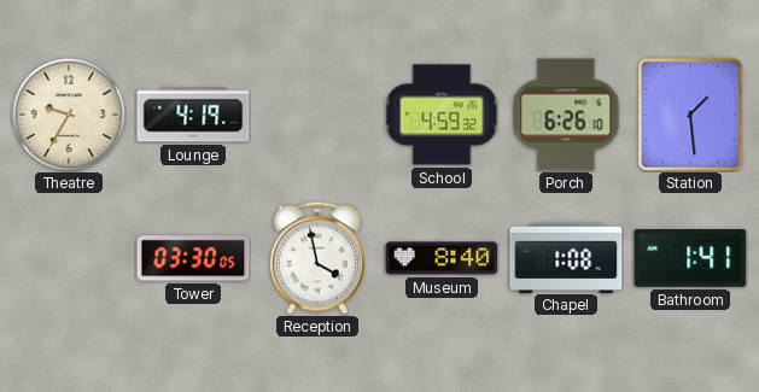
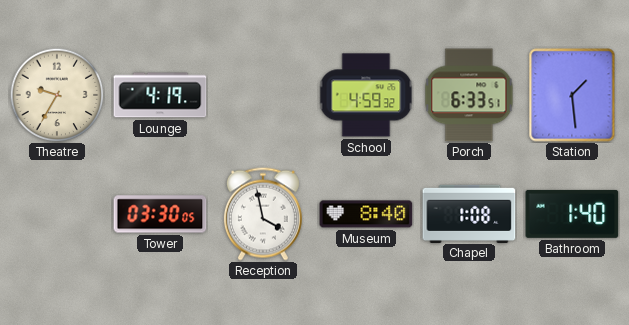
Porch: 6:26 -> 6:33 (469, 95)
Bathroom: 1:41 -> 1:40 (572, 214)
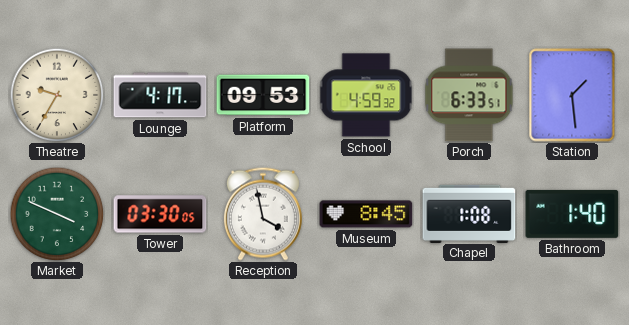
Lounge: 4:19 -> 4:17 (160, 95)
Platform: none -> 09:53 (263, 95)
Market: none -> 3:49 (57, 214)
Museum: 8:40 -> 8:45 (366, 214)
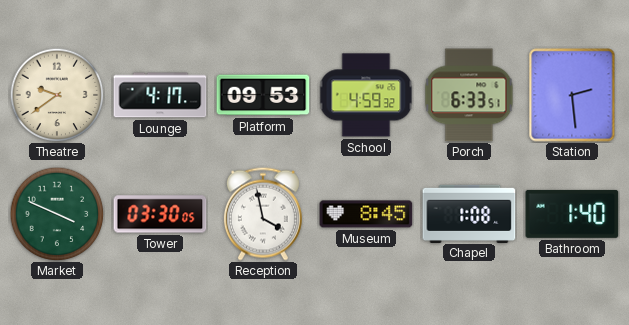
Theatre: 9:35 -> 9:39 (57, 95)
Station: 1:29 -> 2:29 (572, 95)
